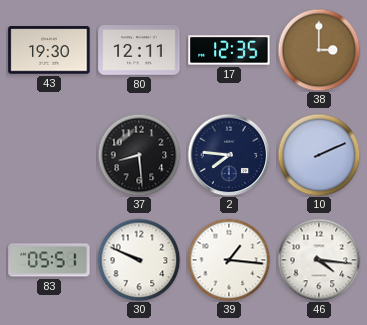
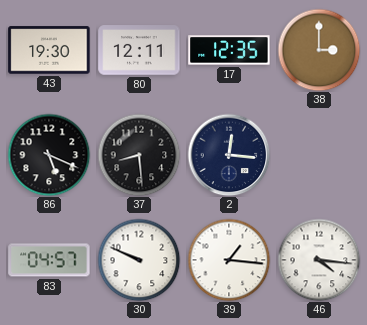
86: none -> 5:19 (49, 155)
2: 7:46 -> 12:16 (229, 155)
10: 2:11 -> none (319, 155)
83: 05:51 -> 04:57 (49, 260)
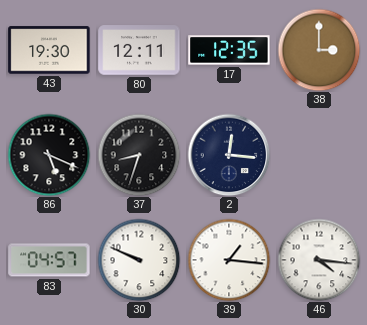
37: 8:29 -> 8:33 (139, 155)
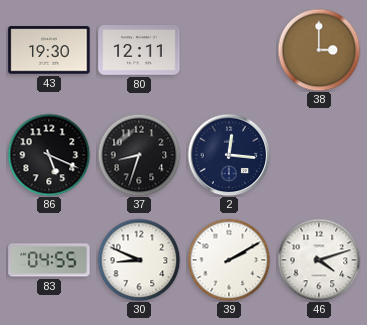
17: 12:35 -> none (229, 50)
83: 04:57 -> 04:55 (49, 260)
30: 9:49 -> 8:49 (139, 260)
39: 1:16 -> 2:10 (229, 260)
46: 4:16 -> 4:12 (319, 260)
